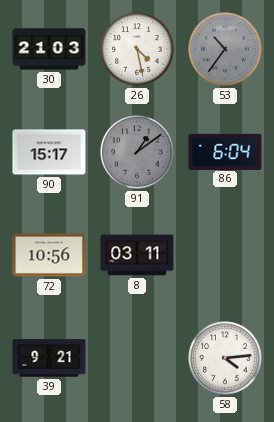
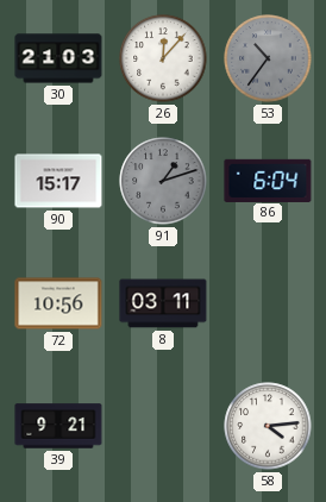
26: 4:28 -> 12:07 (163, 58)
91: 1:09 -> 1:12 (163, 181)
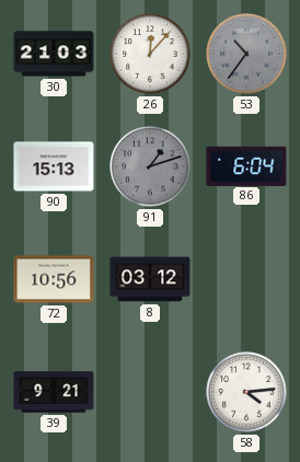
90: 15:17 -> 15:13 (54, 166)
8: 03:11 -> 03:12 (150, 279)
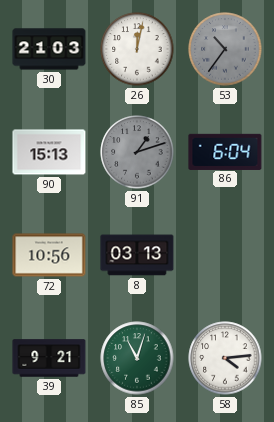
26: 12:07 -> 12:02 (137, 49)
8: 03:12 -> 03:13 (137, 255)
85: none -> 11:03 (137, 358)
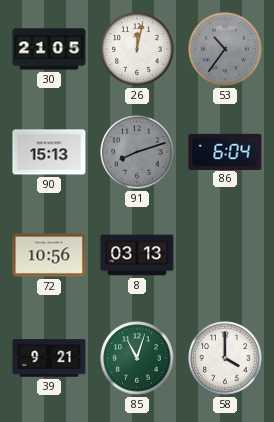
30: 21:03 -> 21:05 (49, 49)
91: 1:12 -> 8:12 (137, 152)
58: 4:14 -> 4:00 (225, 358)
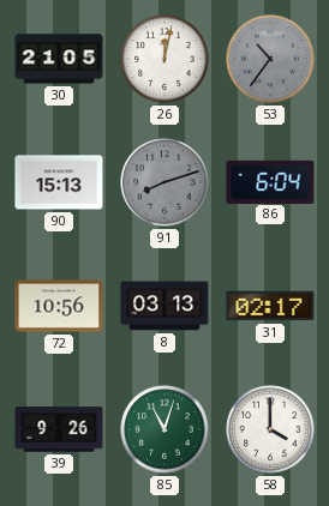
31: none -> 02:17 (270, 306)
39: 9:21 -> 9:26 (59, 429)
